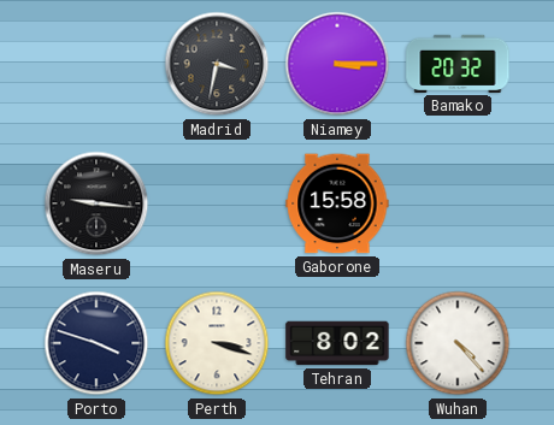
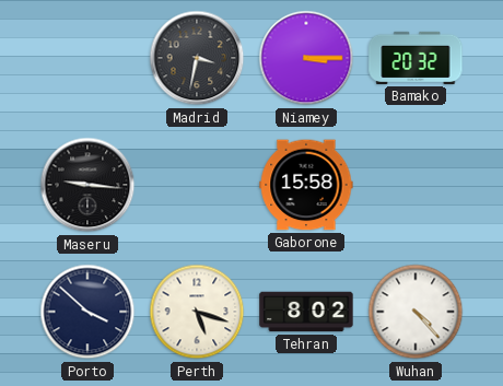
Porto: 3:48 -> 3:52 (87, 312)
Perth: 3:18 -> 5:18 (197, 312)
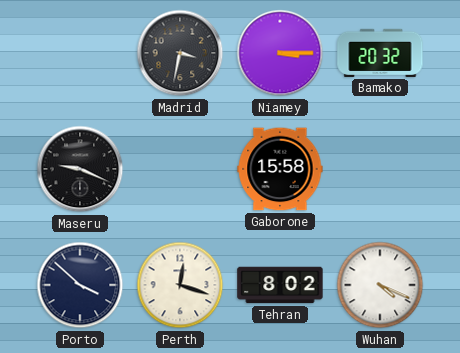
Maseru: 9:16 -> 9:19 (80, 169)
Perth: 5:18 -> 12:18 (180, 285)
Wuhan: 4:23 -> 4:19 (380, 285)
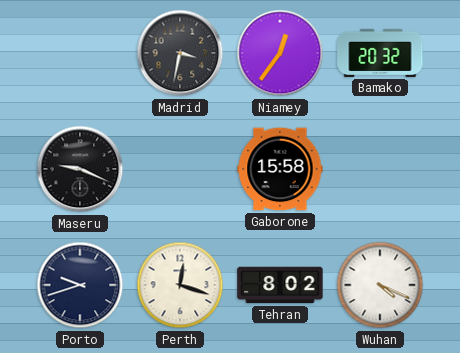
Niamey: 3:15 -> 12:36 (280, 53)
Porto: 3:52 -> 9:42 (80, 285)
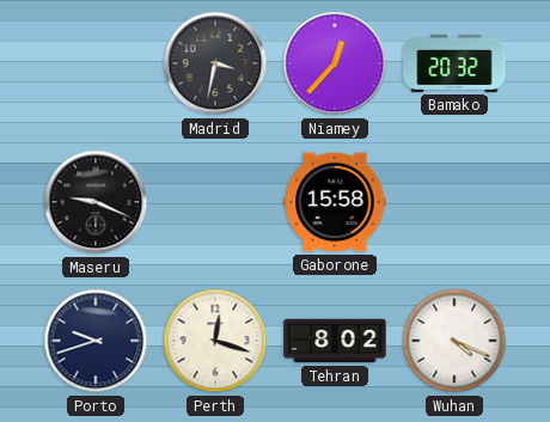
Niamey: 12:36 -> 12:37 (335, 63)
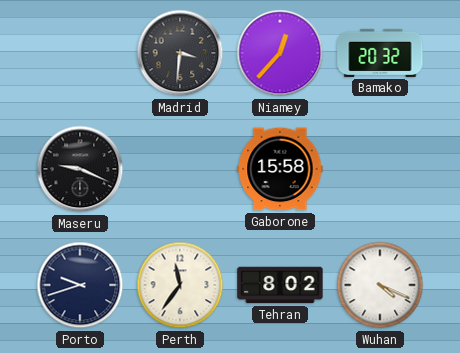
Madrid: 3:32 -> 3:31 (180, 53)
Perth: 12:18 -> 11:36 (180, 285)
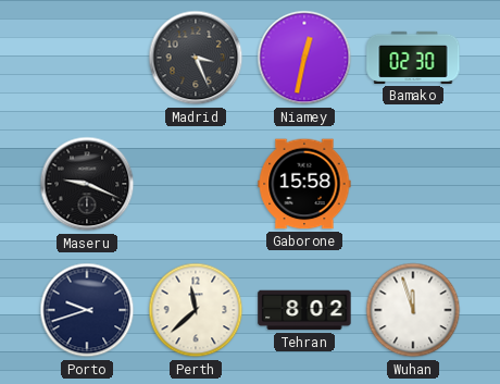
Madrid: 3:31 -> 3:26 (196, 58)
Niamey: 12:37 -> 12:32 (304, 58)
Bamako: 20:32 -> 02:30 (413, 58)
Perth: 11:36 -> 11:38 (196, 310)
Wuhan: 4:19 -> 11:57 (413, 310)
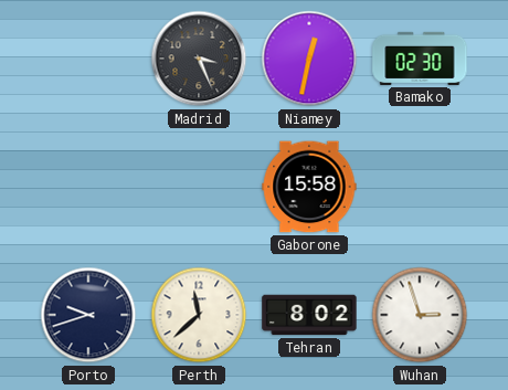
Maseru: 9:19 -> none (87, 184)
Wuhan: 11:57 -> 2:57 (420, 315)
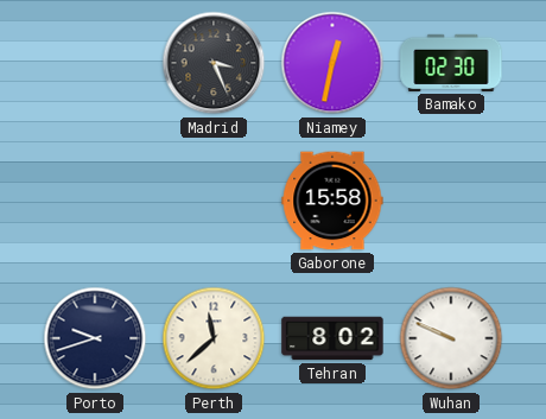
Wuhan: 2:57 -> 9:49 (451, 338)
